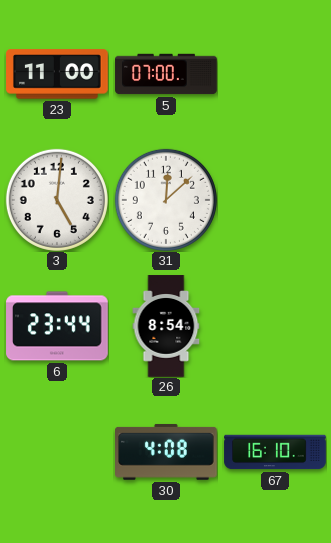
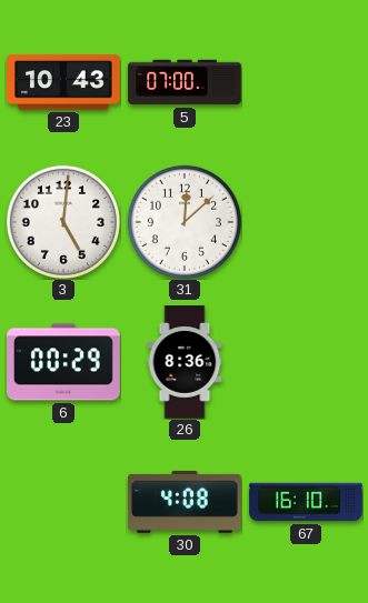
23: 11:00 -> 10:43 (63, 82)
6: 23:44 -> 00:29 (63, 362)
26: 8:54 -> 8:36 (185, 362)
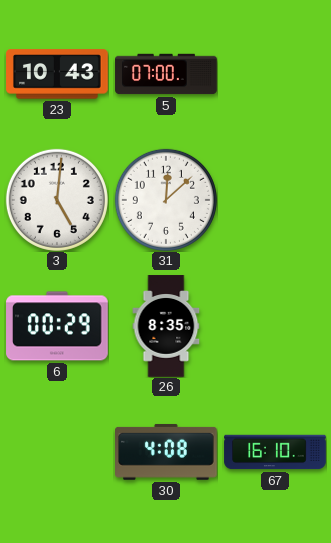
26: 8:36 -> 8:35 (166, 326)
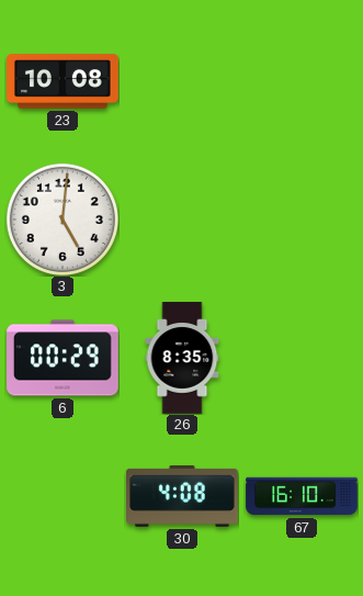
23: 10:43 -> 10:08 (63, 81)
5: 07:00 -> none (166, 74)
31: 12:08 -> none (166, 200)
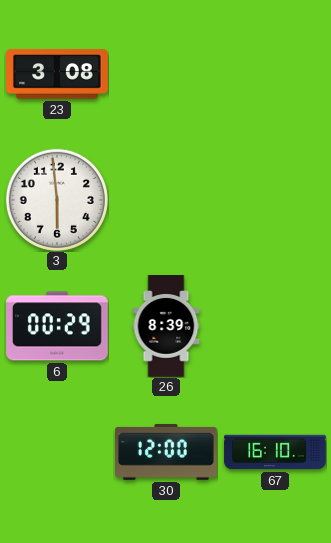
23: 10:08 -> 3:08 (57, 74)
3: 5:01 -> 5:59 (57, 200)
26: 8:35 -> 8:39 (166, 326)
30: 4:08 -> 12:00 (167, 452)
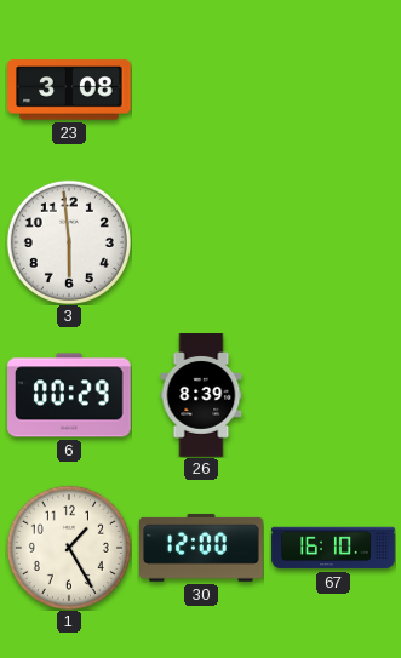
1: none -> 1:25 (69, 548)
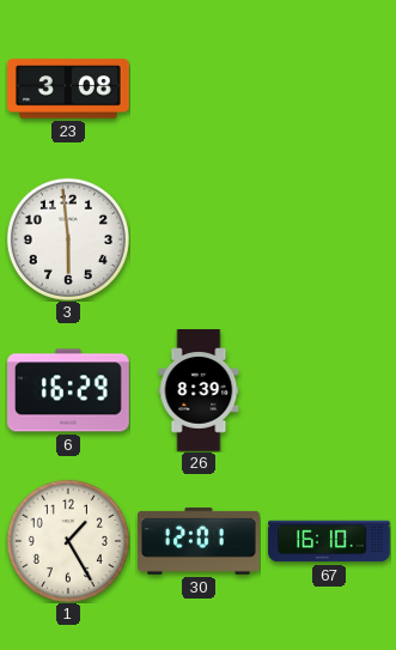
6: 00:29 -> 16:29 (68, 390)
30: 12:00 -> 12:01 (200, 541)
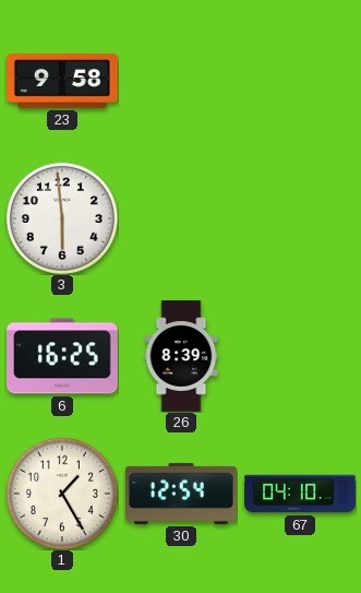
23: 3:08 -> 9:58 (62, 81)
6: 16:29 -> 16:25 (62, 356)
30: 12:01 -> 12:54 (182, 494)
67: 16:10 -> 04:10 (300, 494)
